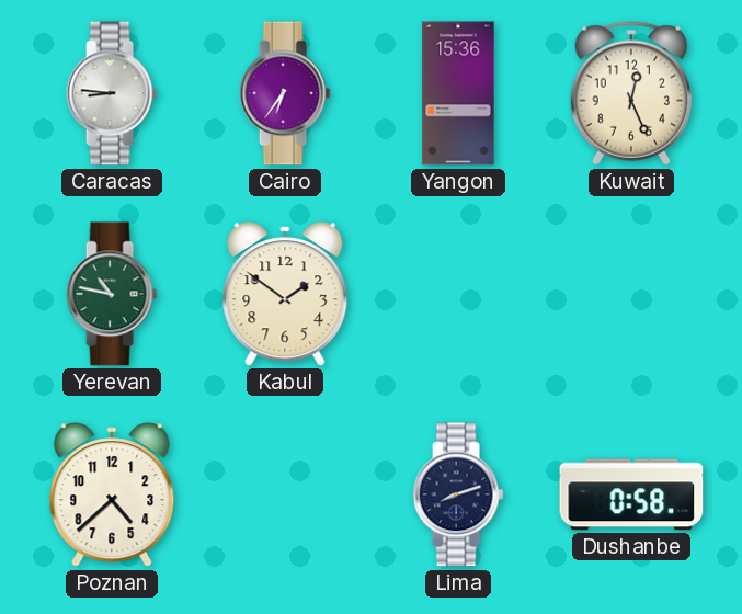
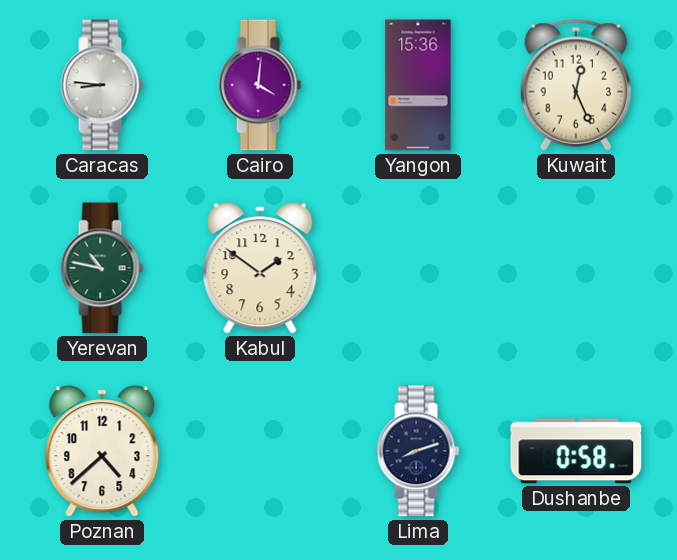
Cairo: 6:36 -> 4:01 (260, 85)
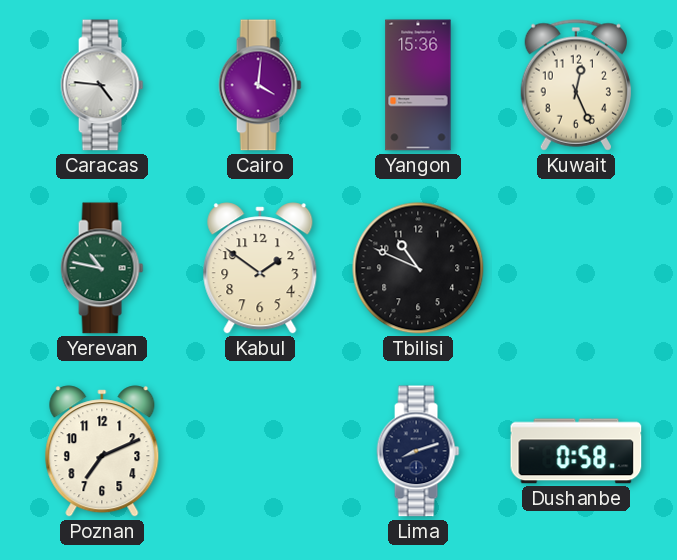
Caracas: 8:46 -> 4:46 (102, 85)
Tbilisi: none -> 10:49 (418, 268)
Poznan: 4:38 -> 7:11 (102, 451)
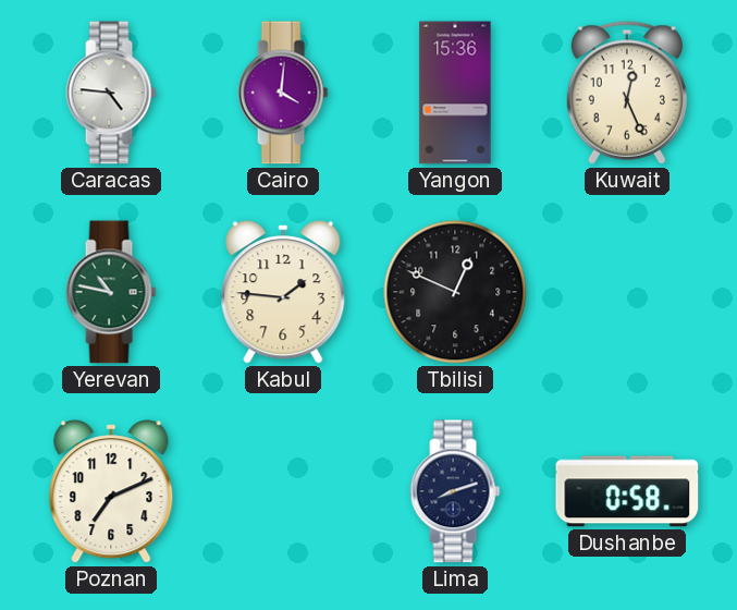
Kabul: 1:51 -> 1:46 (283, 292)
Tbilisi: 10:49 -> 12:49 (455, 292)
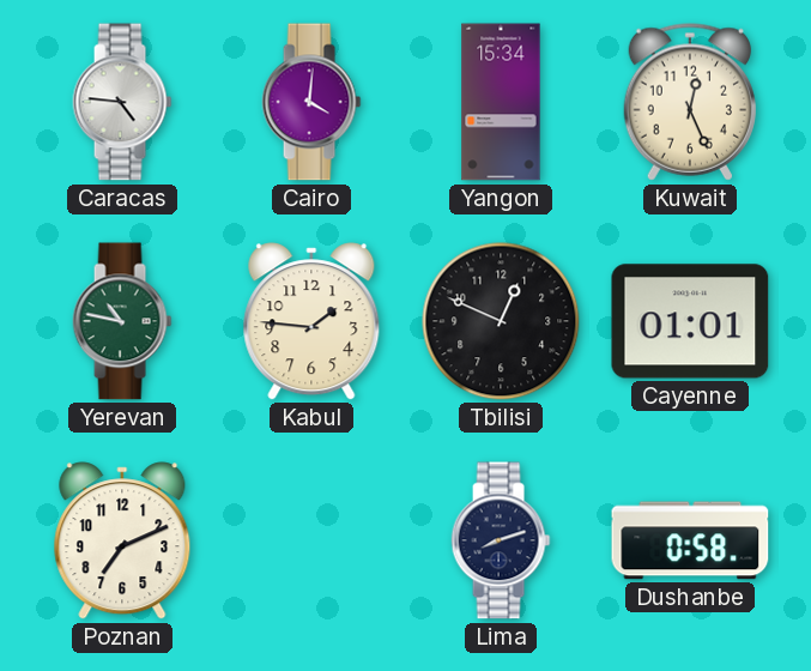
Yangon: 15:36 -> 15:34 (501, 102)
Cayenne: none -> 01:01 (690, 321)
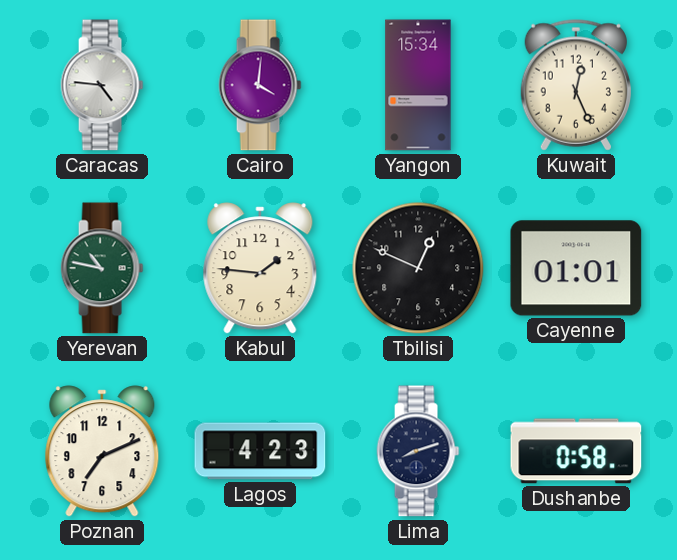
Lagos: none -> 4:23 (260, 451)
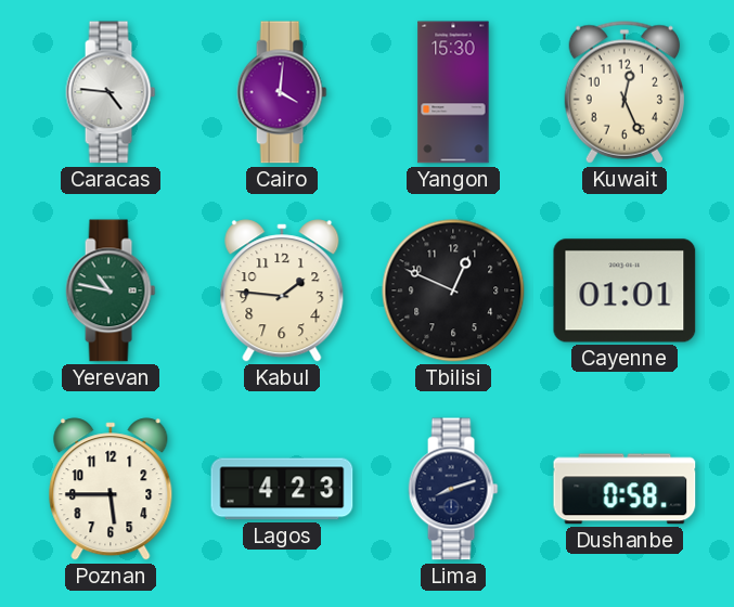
Yangon: 15:34 -> 15:30 (453, 92)
Poznan: 7:11 -> 5:45 (111, 489)
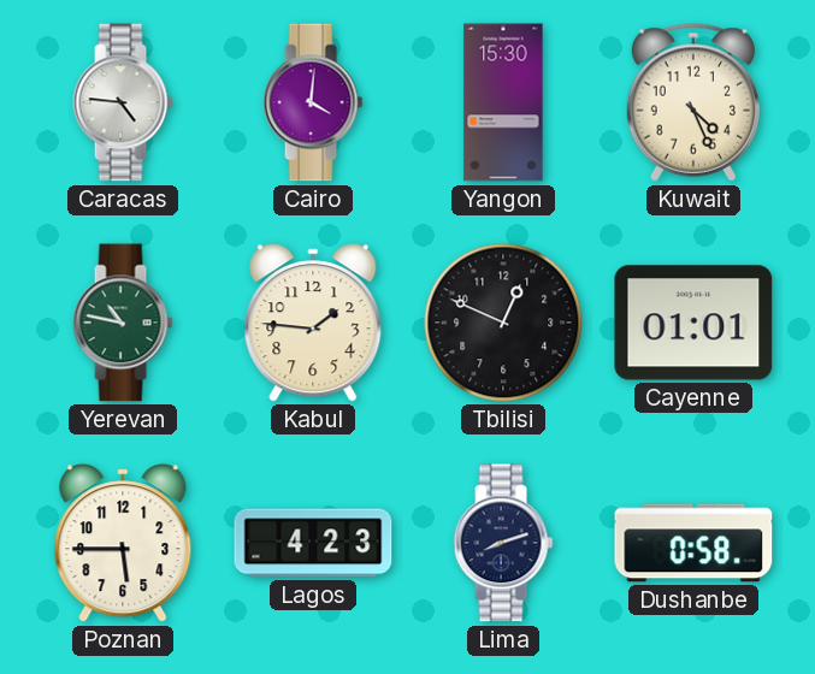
Kuwait: 12:26 -> 4:26 (692, 102)
